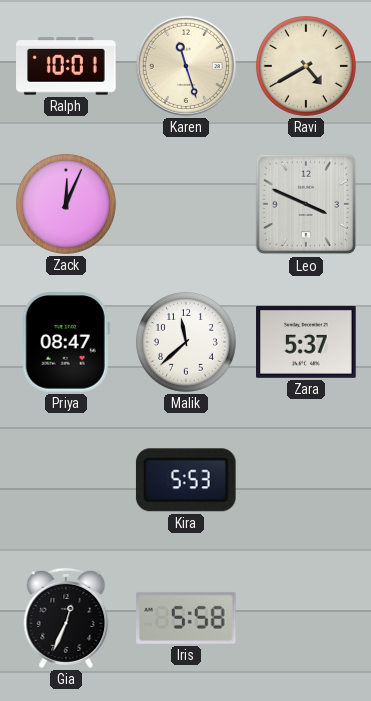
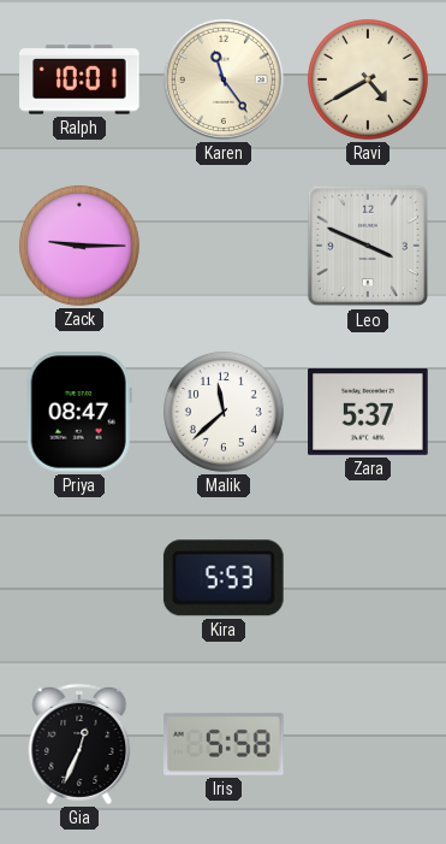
Karen: 11:27 -> 11:24 (224, 79)
Zack: 12:04 -> 9:15 (79, 246)
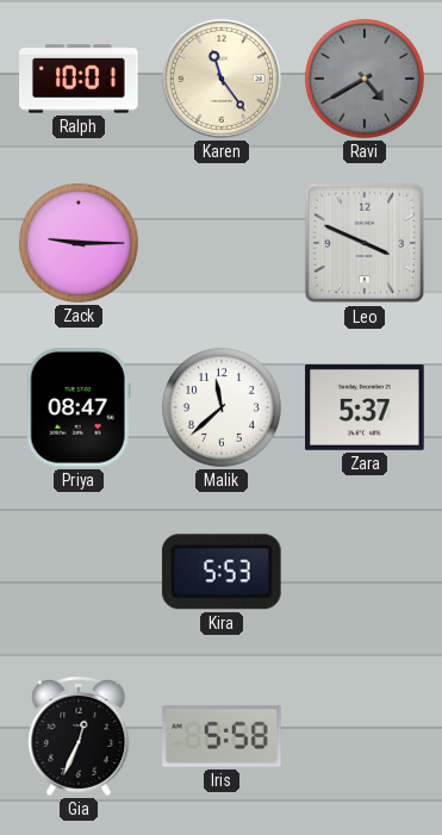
Ravi dial: cream -> grey (365, 79)
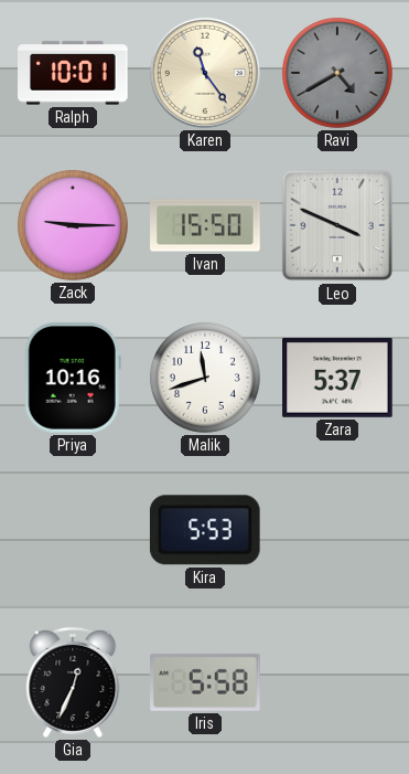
Ivan: none -> 15:50 (205, 225)
Priya: 08:47 -> 10:16 (73, 378)
Malik: 11:38 -> 11:42 (205, 378)
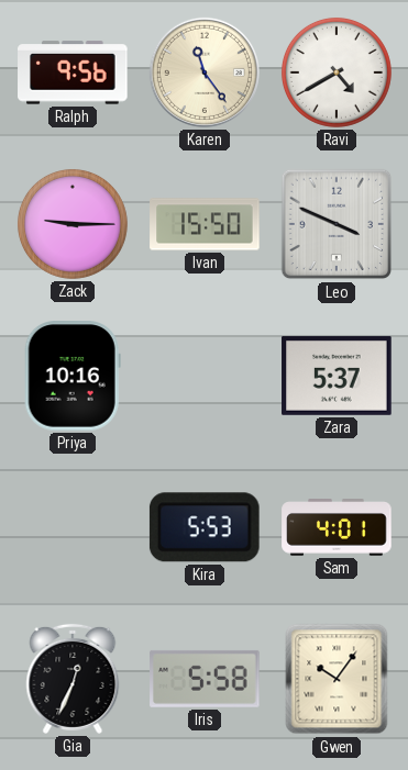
Ralph: 10:01 -> 9:56 (73, 72)
Ravi dial: grey -> white (337, 72)
Malik: 11:42 -> none (205, 378)
Sam: none -> 4:01 (337, 527)
Gwen: none -> 10:06 (337, 679)
